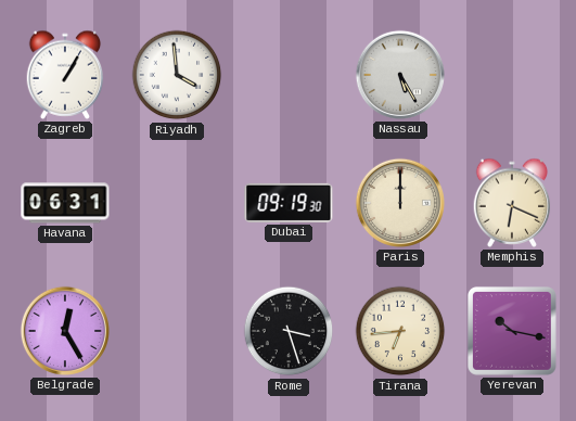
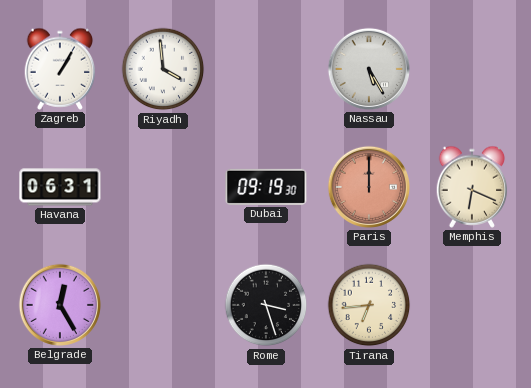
Paris dial: cream -> salmon (369, 187)
Yerevan: 10:17 -> none (512, 331)
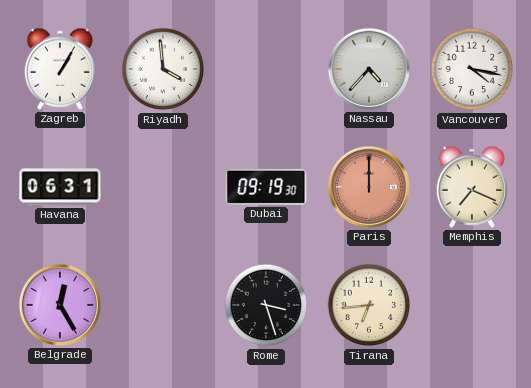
Nassau: 5:25 -> 4:37 (369, 69)
Vancouver: none -> 4:17 (472, 69)
Memphis: 6:19 -> 7:19 (472, 187)
